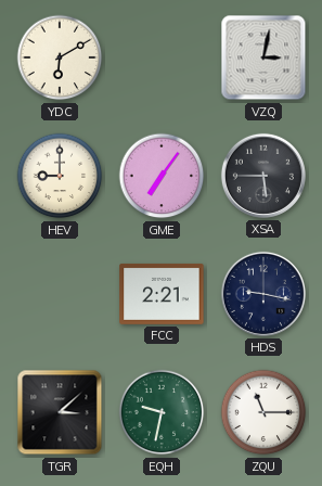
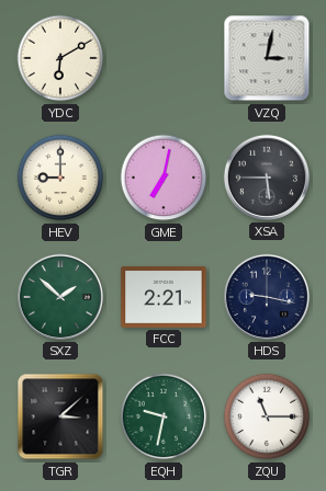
GME: 7:06 -> 7:02 (164, 178)
SXZ: none -> 1:52 (60, 297)
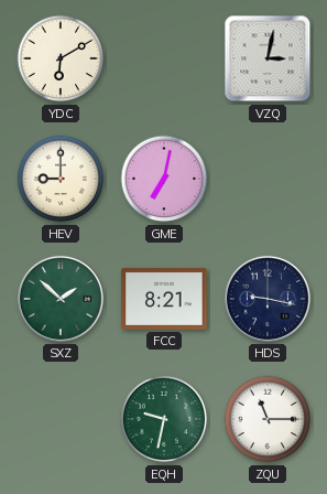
XSA: 5:45 -> none (267, 178)
FCC: 2:21 -> 8:21 (164, 299)
TGR: 3:08 -> none (60, 416)
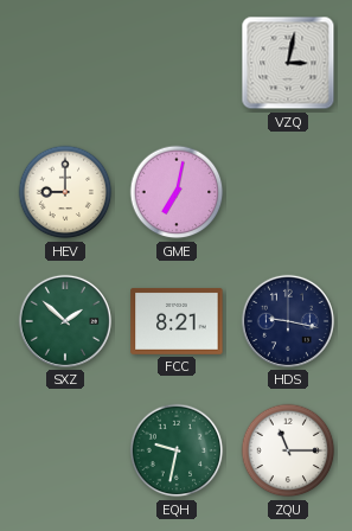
YDC: 6:10 -> none (61, 58)
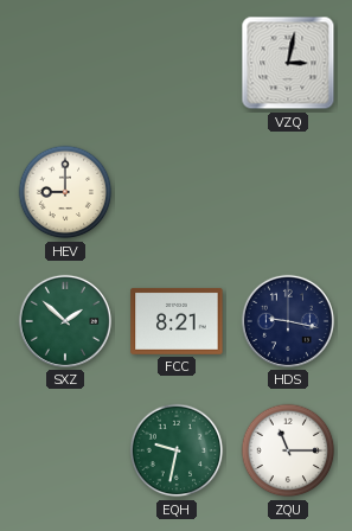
GME: 7:02 -> none (177, 192)
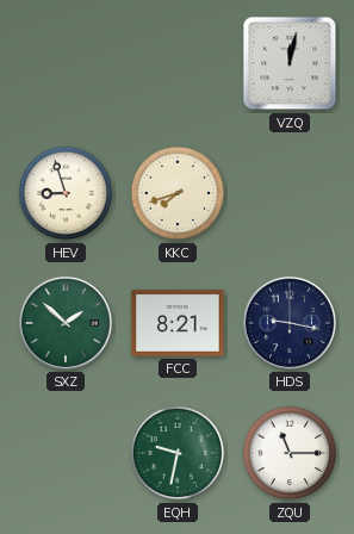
VZQ: 3:02 -> 12:02 (290, 63)
HEV: 9:00 -> 8:57 (66, 193)
KKC: none -> 7:42 (178, 193)
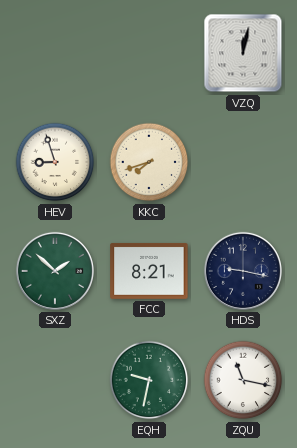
ZQU: 11:15 -> 11:17 (243, 380)
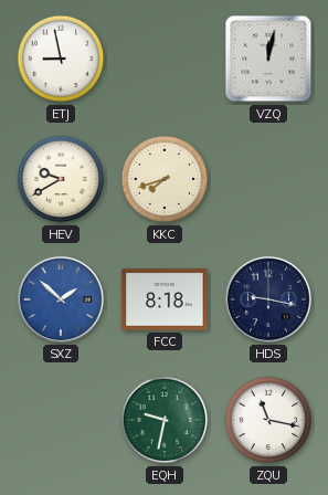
ETJ: none -> 8:58 (61, 59)
HEV: 8:57 -> 9:40 (61, 179)
SXZ dial: green -> blue (61, 299)
FCC: 8:21 -> 8:18 (165, 299)
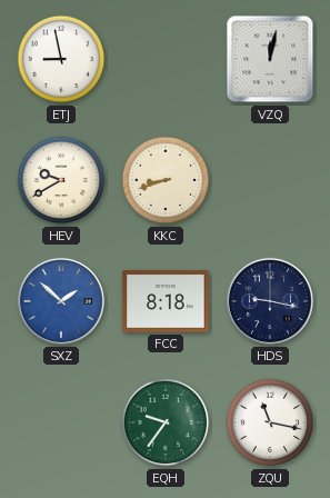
KKC: 7:42 -> 8:42 (166, 180)
EQH: 9:32 -> 9:36 (166, 422)
